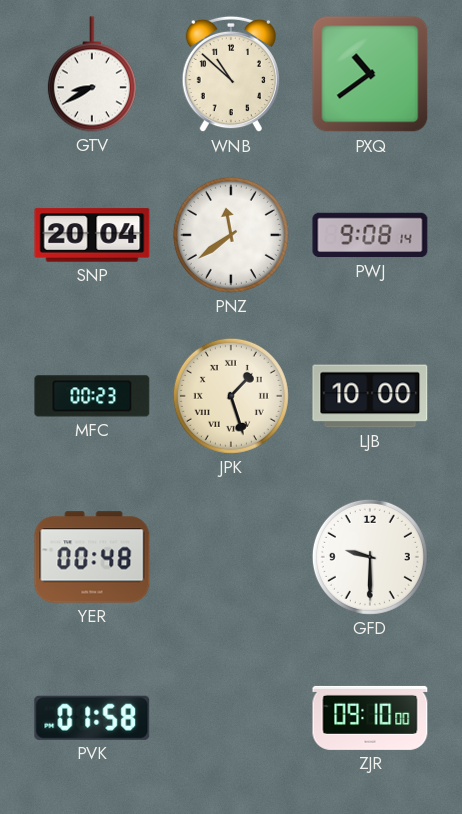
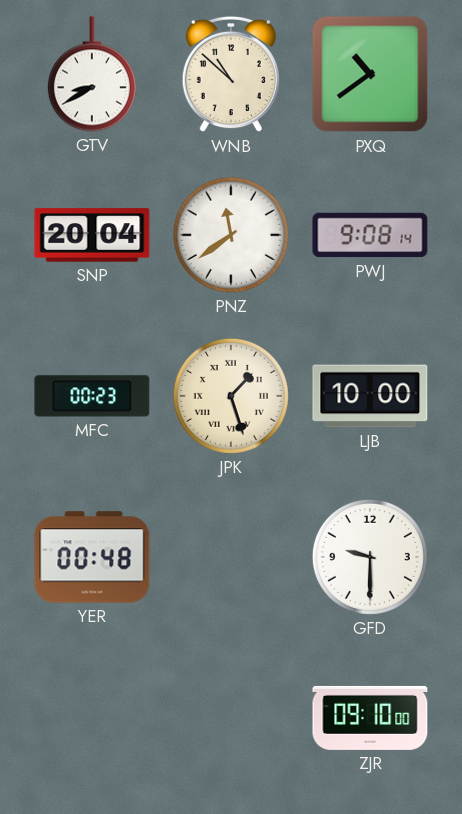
PVK: 01:58 -> none (92, 718)
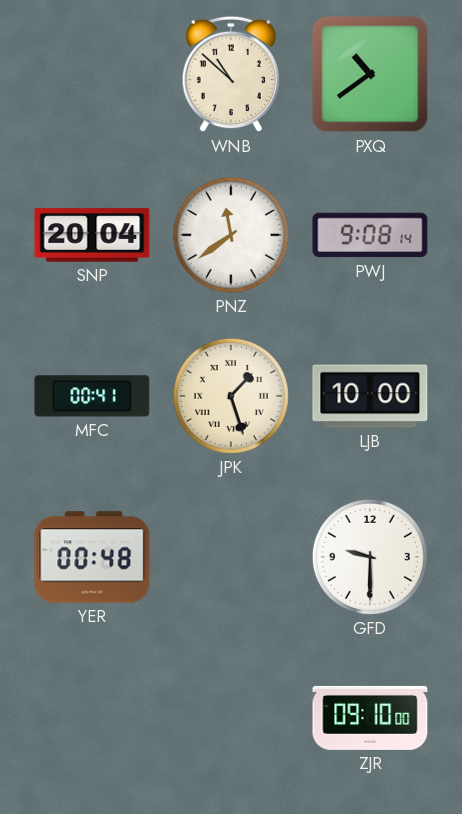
GTV: 8:40 -> none (92, 74)
MFC: 00:23 -> 00:41 (92, 396)
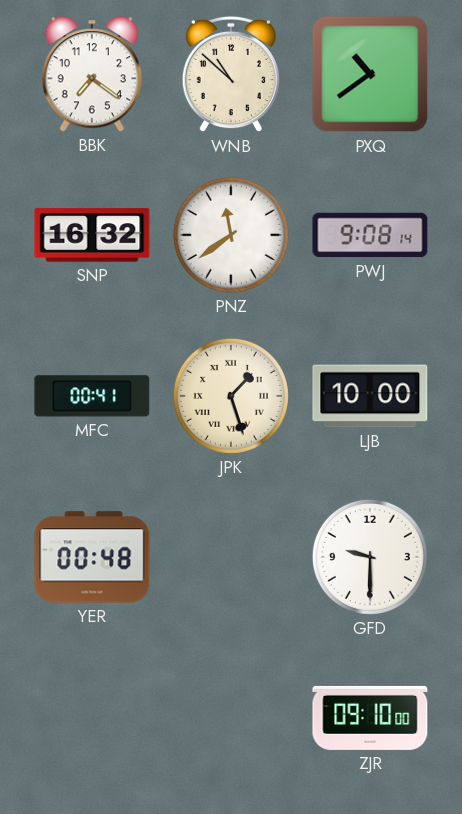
BBK: none -> 7:21 (91, 74)
SNP: 20:04 -> 16:32 (92, 235)
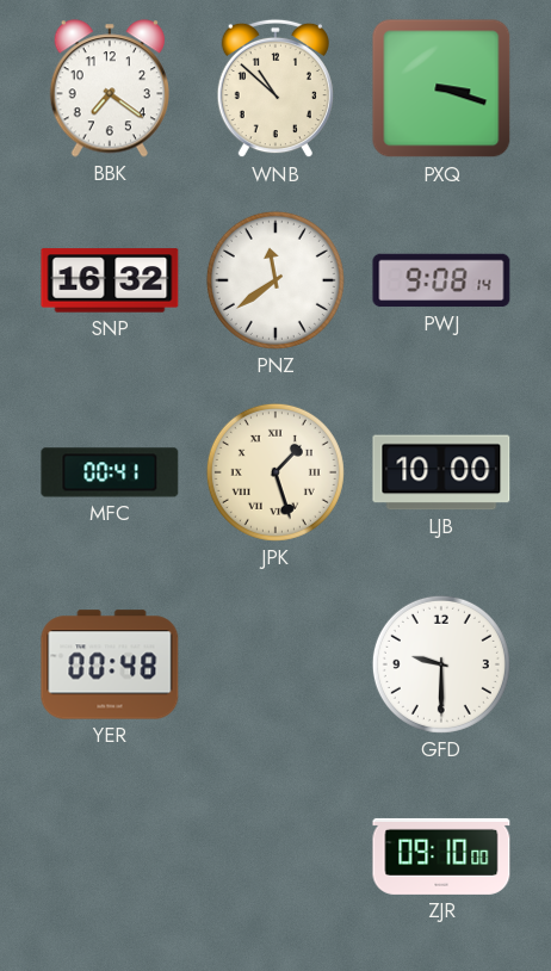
PXQ: 10:39 -> 3:18 (441, 88)
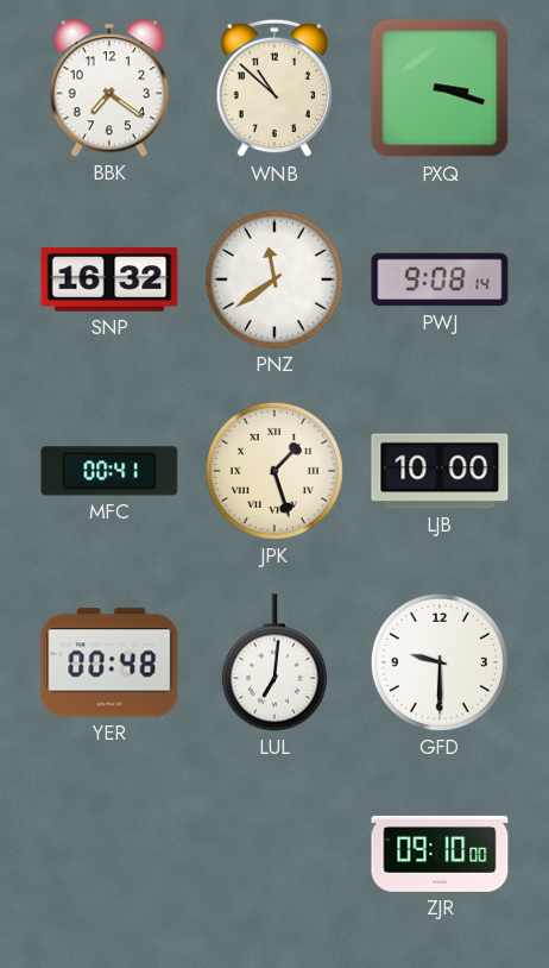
LUL: none -> 7:01 (274, 662)
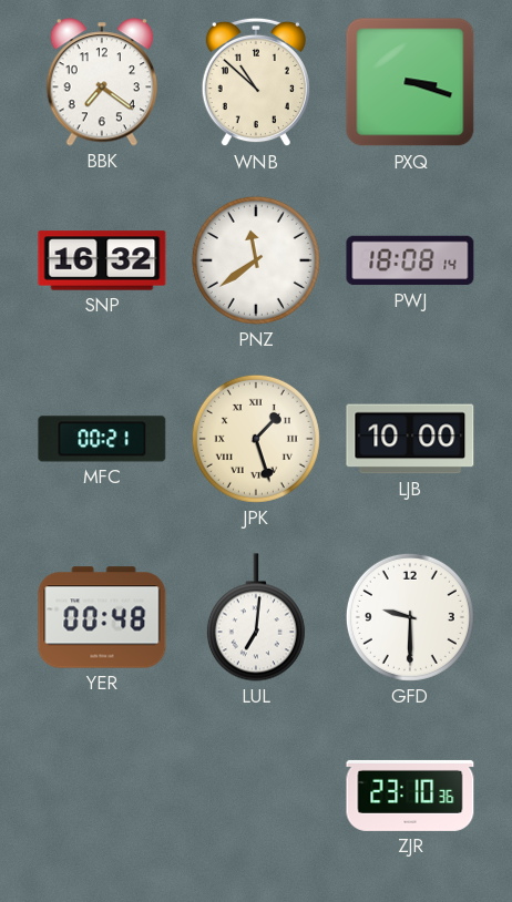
PWJ: 9:08 -> 18:08 (410, 260)
MFC: 00:41 -> 00:21 (102, 439)
ZJR: 09:10 -> 23:10 (410, 796)
